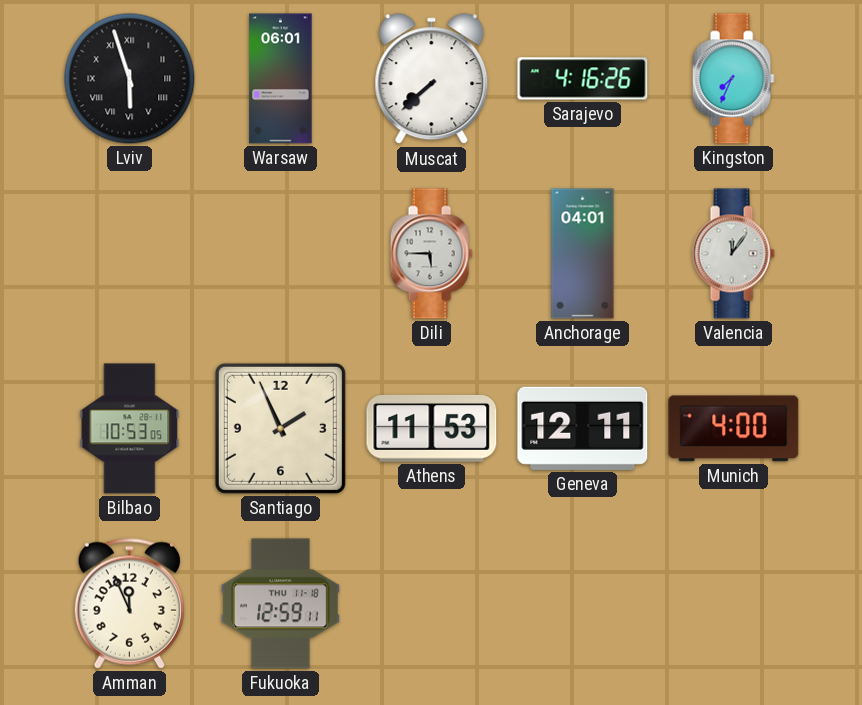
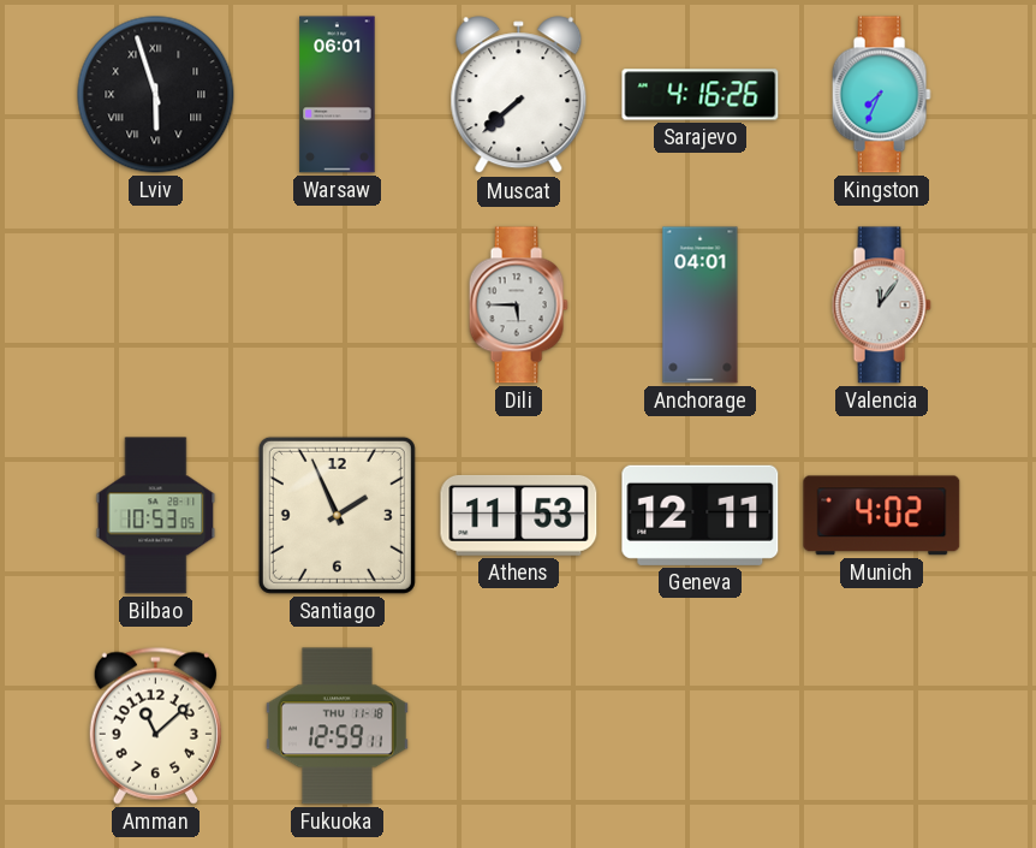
Munich: 4:00 -> 4:02 (882, 516)
Amman: 11:56 -> 11:08 (155, 725)
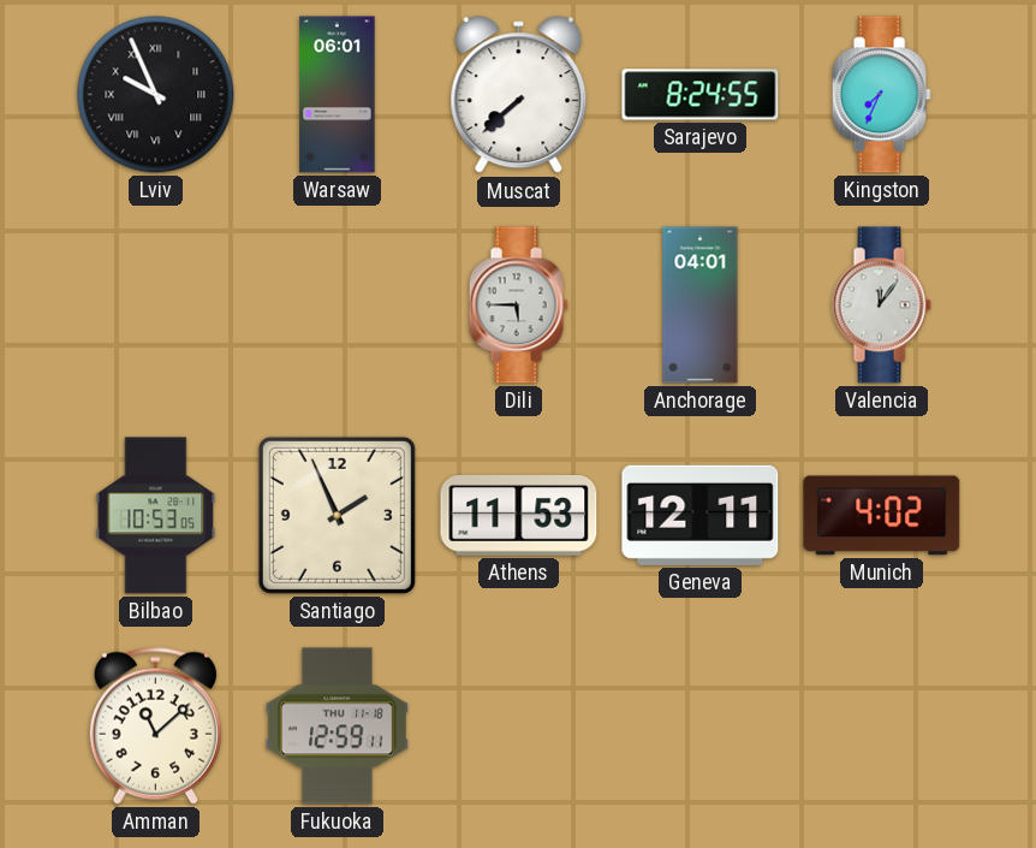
Lviv: 5:57 -> 9:56 (156, 95)
Sarajevo: 4:16 -> 8:24 (701, 95)
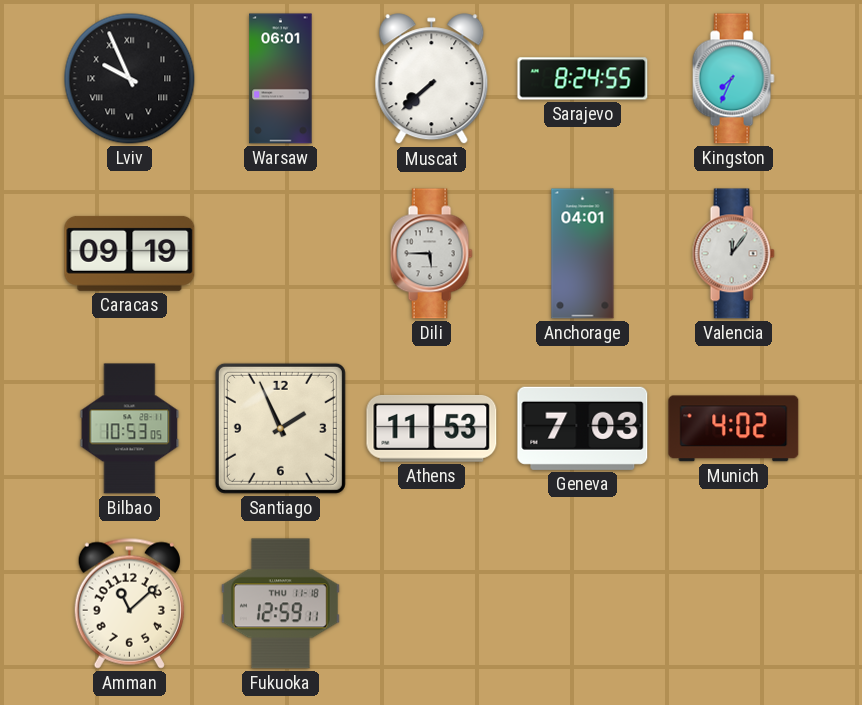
Caracas: none -> 09:19 (130, 253)
Geneva: 12:11 -> 7:03 (583, 428)
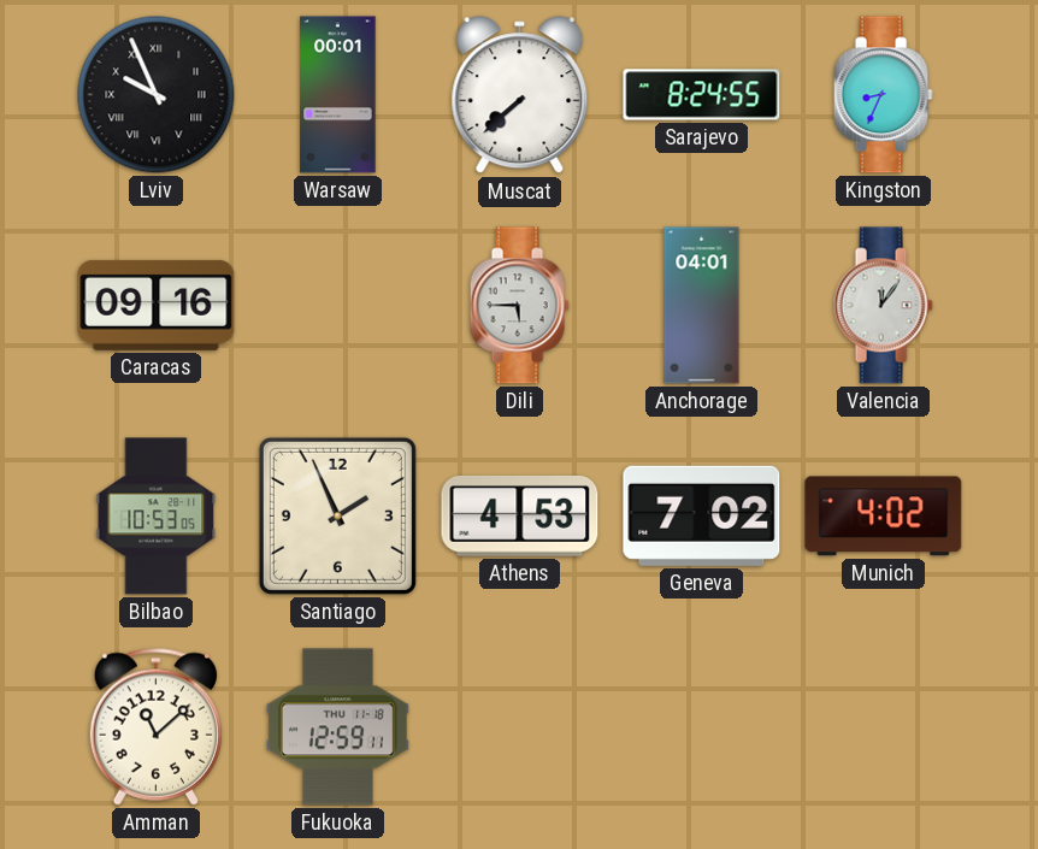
Warsaw: 06:01 -> 00:01 (338, 95)
Kingston: 7:34 -> 8:34 (883, 95)
Caracas: 09:19 -> 09:16 (157, 305)
Athens: 11:53 -> 4:53 (520, 515)
Geneva: 7:03 -> 7:02 (702, 515)
